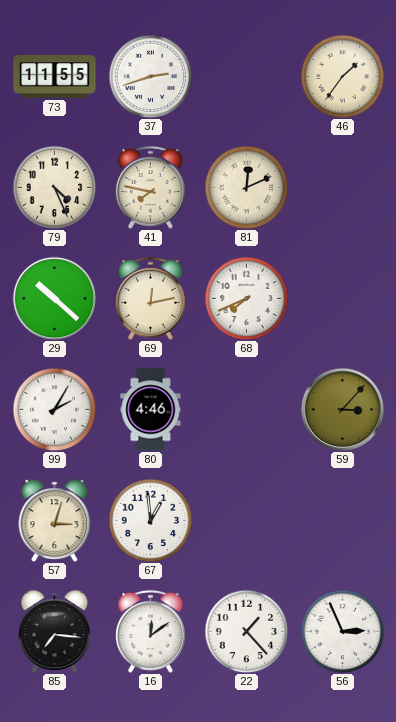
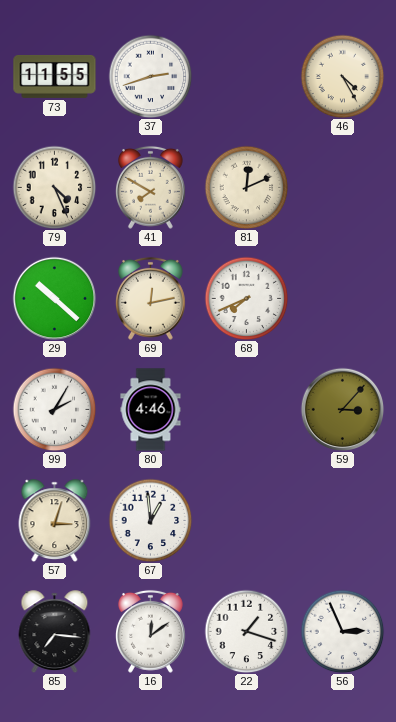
46: 1:36 -> 4:25 (342, 76)
41: 7:47 -> 7:50 (150, 187)
22: 1:23 -> 1:18 (246, 631)
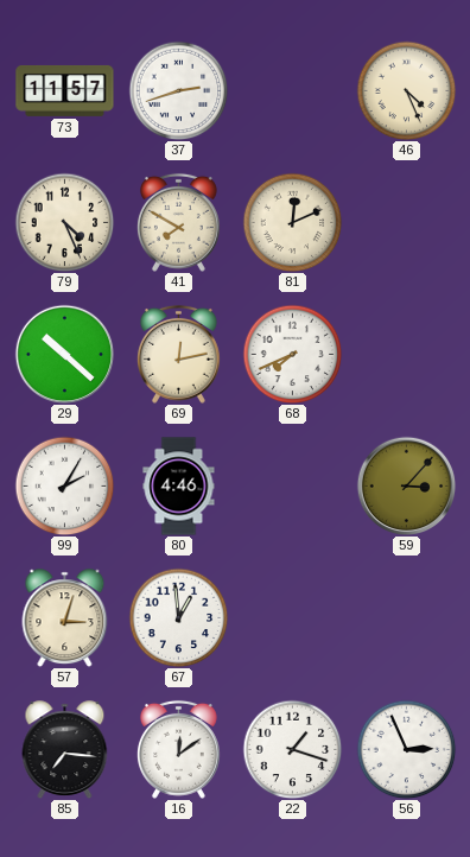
73: 11:55 -> 11:57 (65, 90)
46: 4:25 -> 4:26 (406, 90)
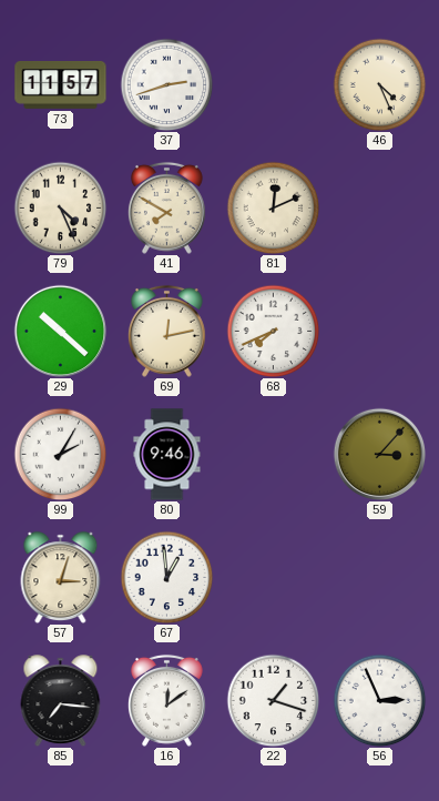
80: 4:46 -> 9:46 (167, 455)
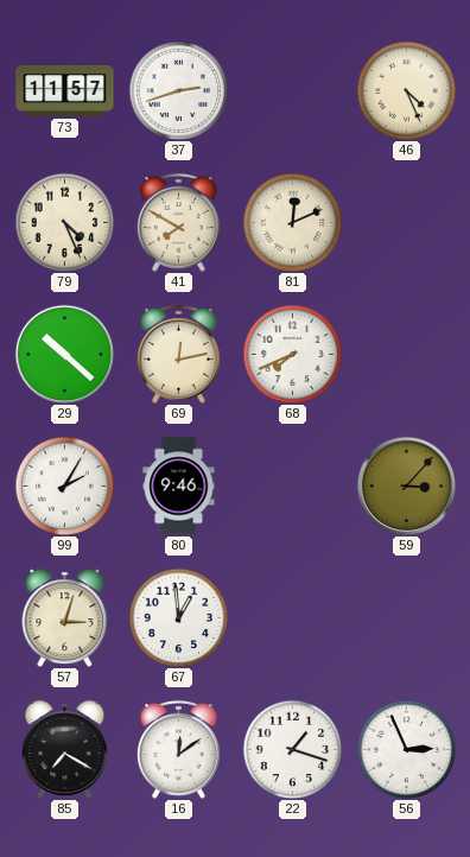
85: 7:16 -> 7:20 (65, 750)
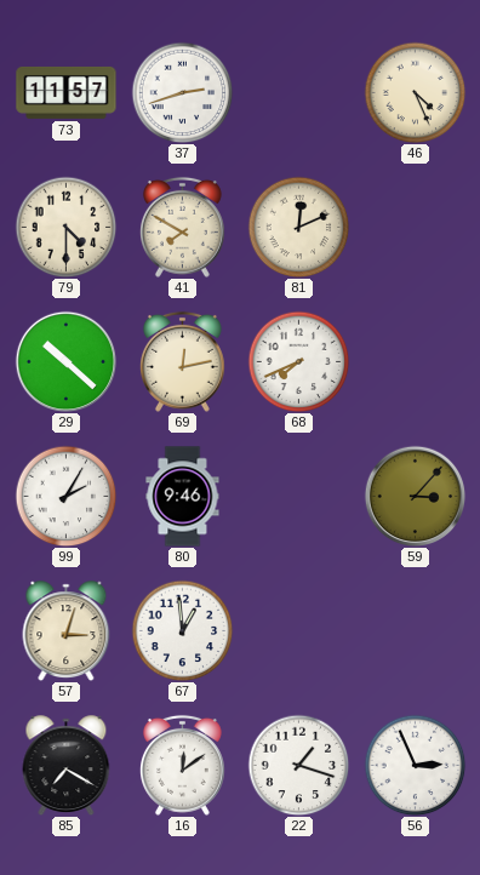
79: 4:26 -> 4:30 (65, 227)
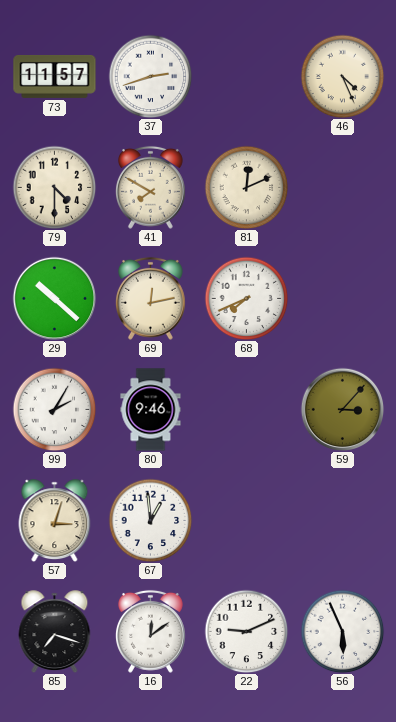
85: 7:20 -> 7:18 (55, 632)
22: 1:18 -> 9:11 (246, 631)
56: 2:56 -> 5:56 (342, 631)
